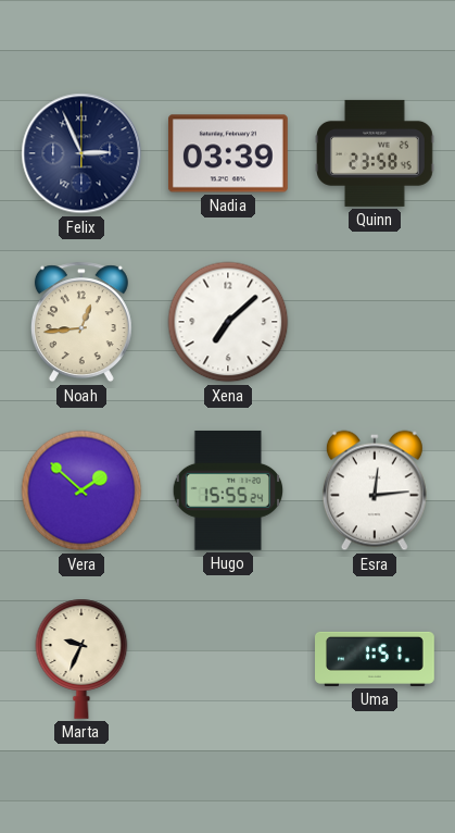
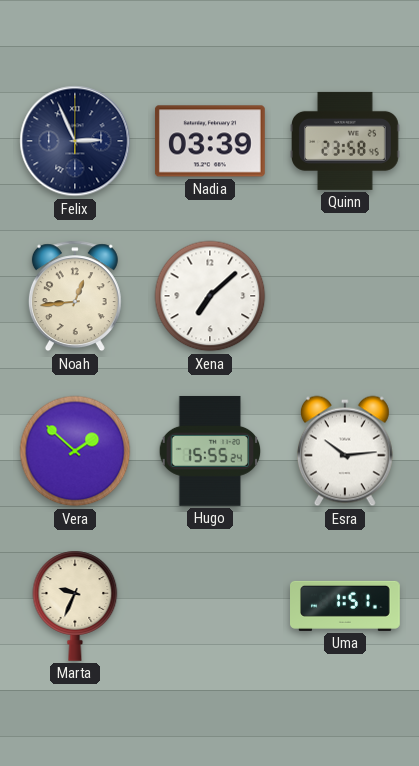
Esra: 12:14 -> 10:14 (345, 451)
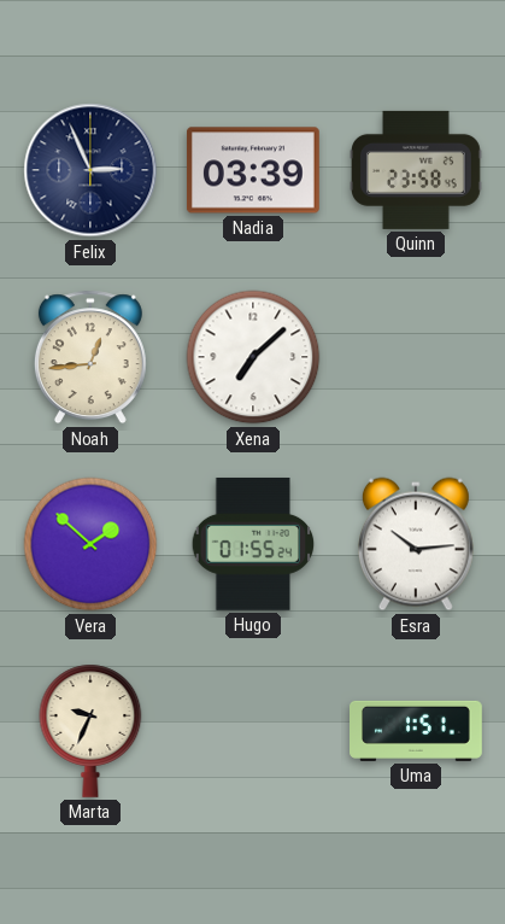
Hugo: 15:55 -> 01:55 (253, 544)
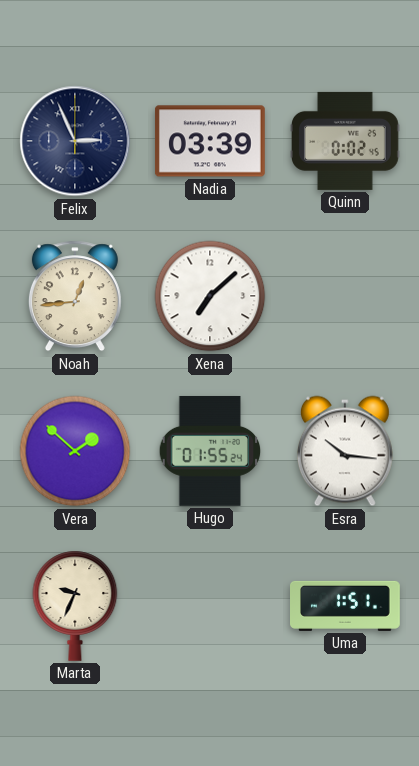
Quinn: 23:58 -> 0:02 (346, 141)
Esra: 10:14 -> 10:16 (345, 451)
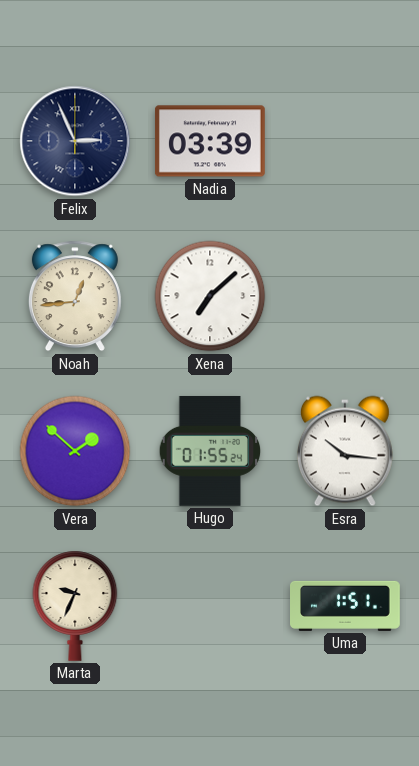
Quinn: 0:02 -> none (346, 141)
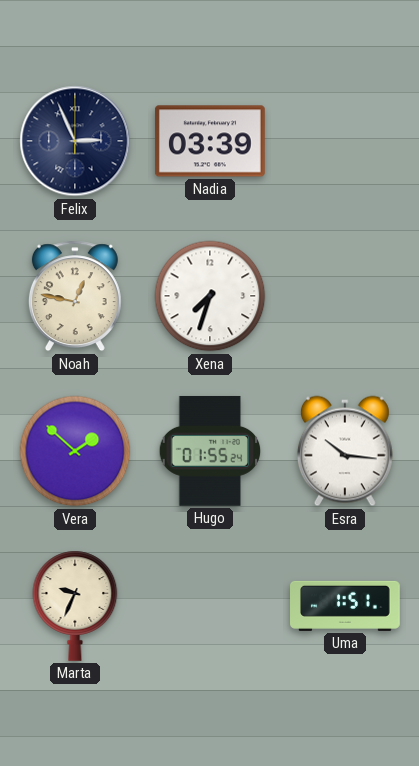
Noah: 12:44 -> 12:47 (75, 296)
Xena: 7:08 -> 7:33 (210, 296)
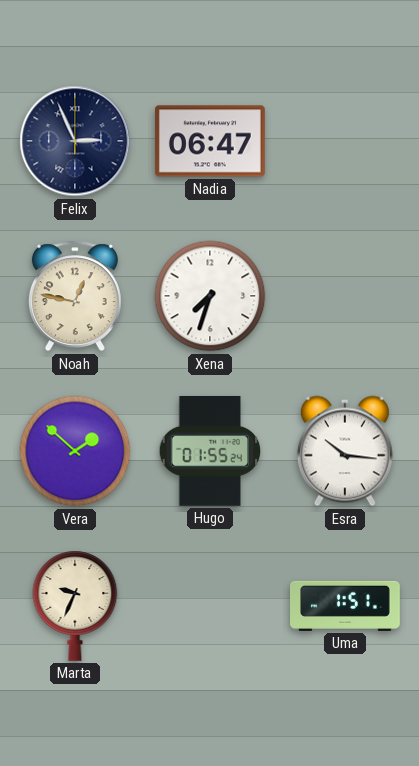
Nadia: 03:39 -> 06:47 (210, 141)
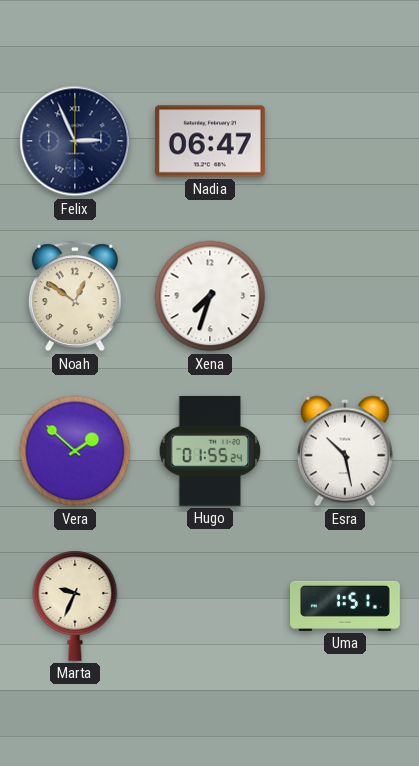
Noah: 12:47 -> 12:51 (75, 296)
Esra: 10:16 -> 10:28 (345, 451)
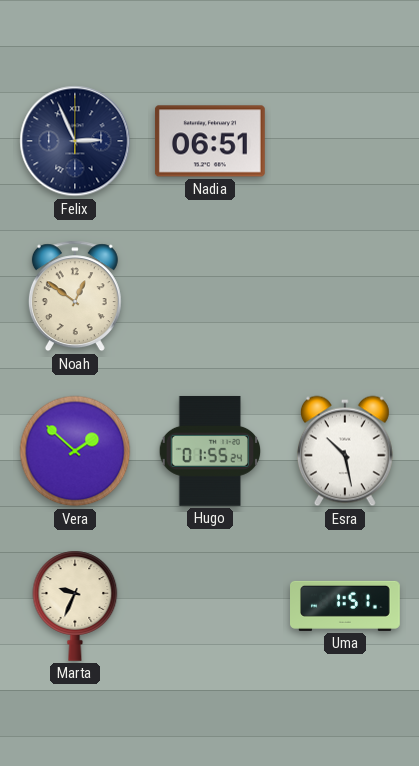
Nadia: 06:47 -> 06:51 (210, 141)
Xena: 7:33 -> none (210, 296)
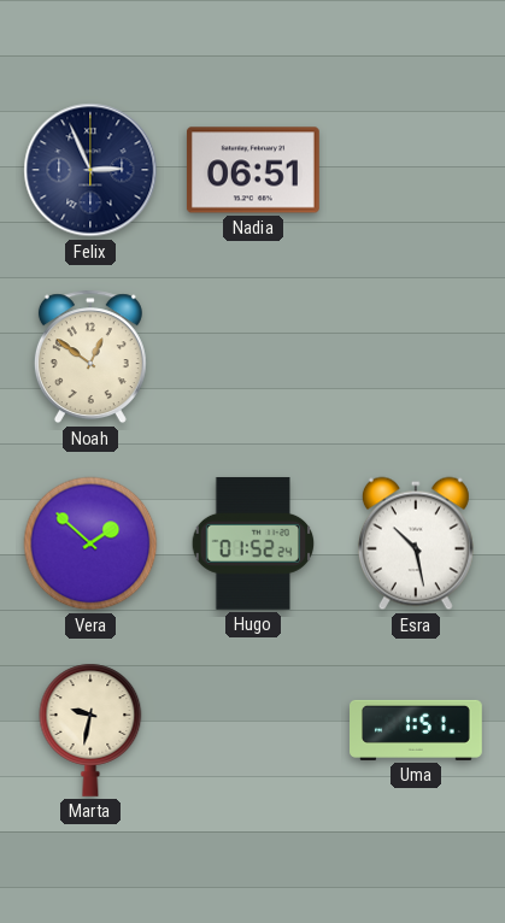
Hugo: 01:55 -> 01:52 (253, 543)
Marta: 9:34 -> 9:32 (90, 730)
